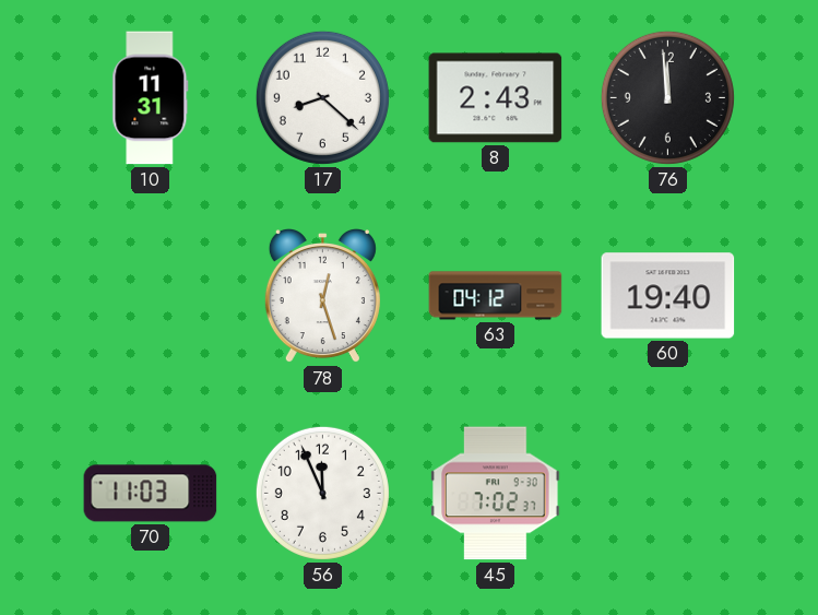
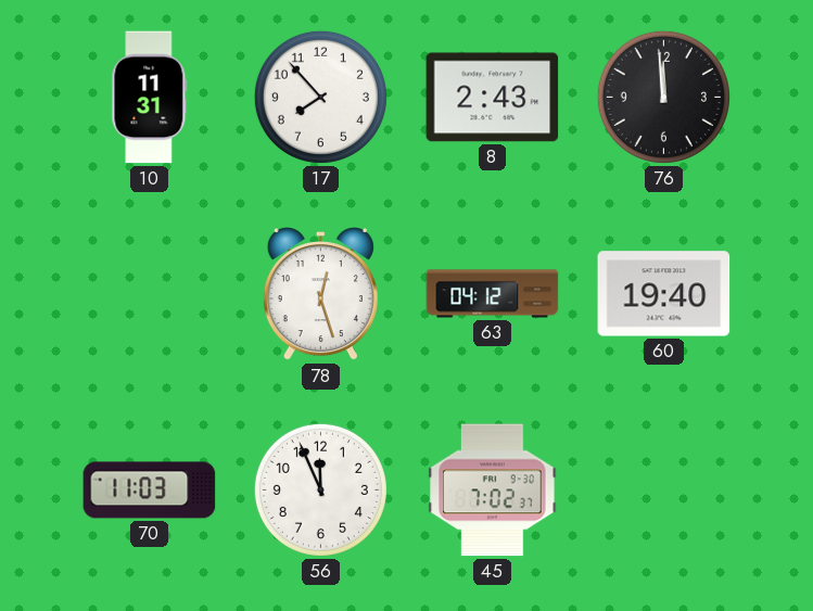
17: 8:22 -> 7:53 (320, 97)
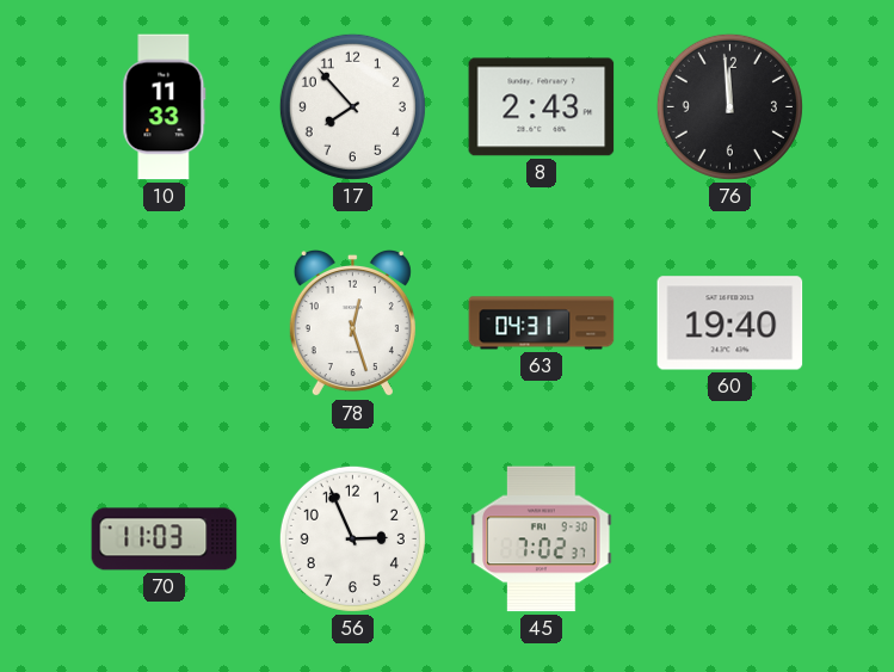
10: 11:31 -> 11:33 (165, 107)
63: 04:12 -> 04:31 (542, 323)
56: 11:56 -> 2:56 (352, 538)
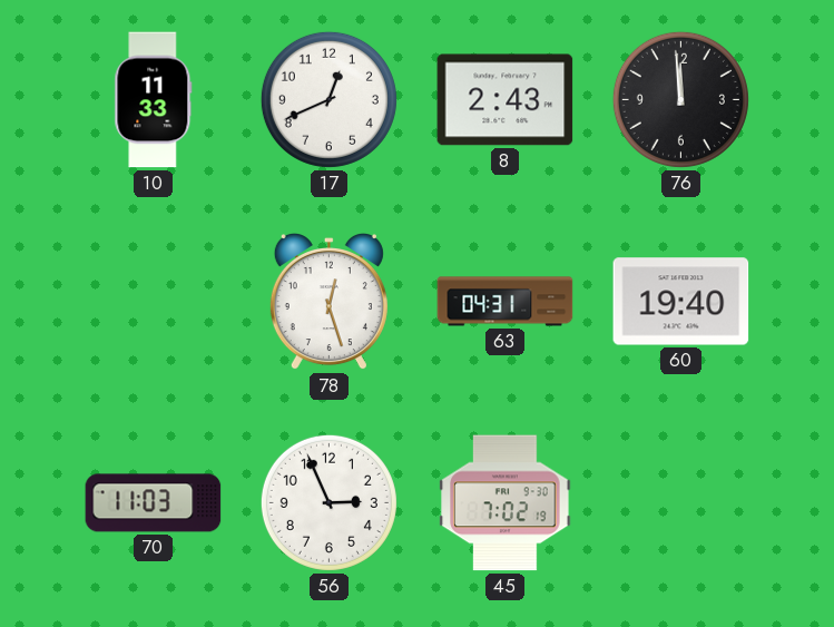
17: 7:53 -> 12:41 (328, 99)
45: 7:02:37 -> 7:02:19 (506, 503)
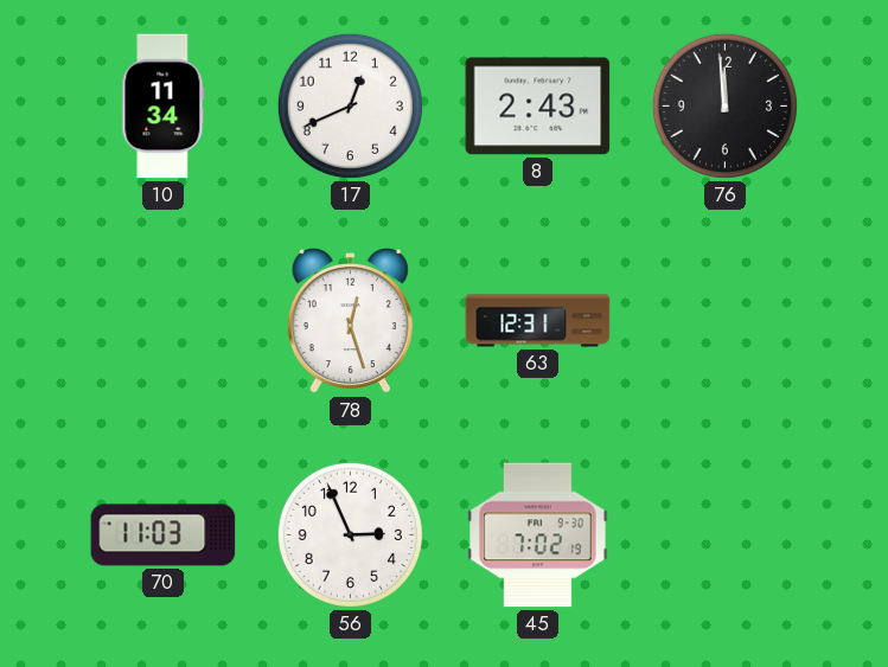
10: 11:33 -> 11:34 (164, 107)
63: 04:31 -> 12:31 (538, 321)
60: 19:40 -> none (681, 302)
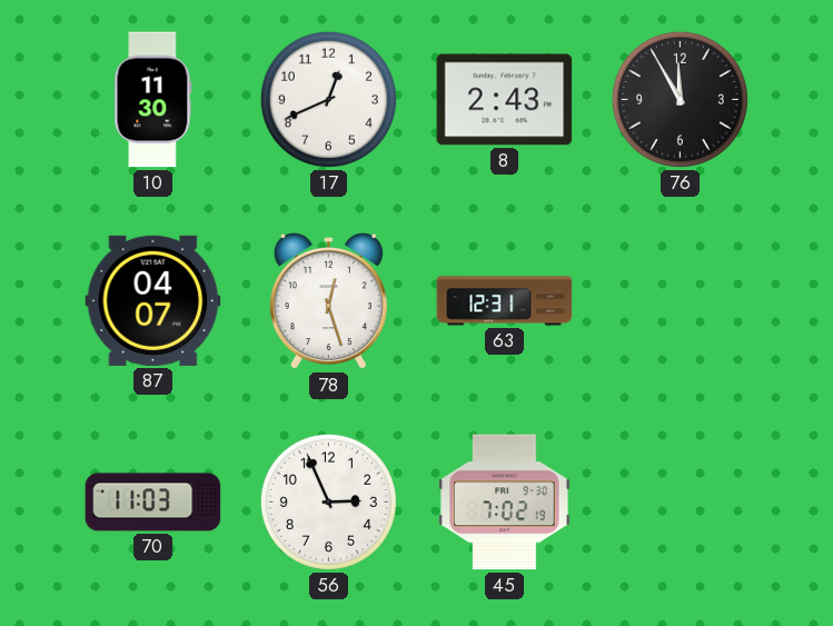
10: 11:34 -> 11:30 (153, 100)
76: 11:59 -> 11:55 (680, 99)
87: none -> 04:07 (153, 300)
